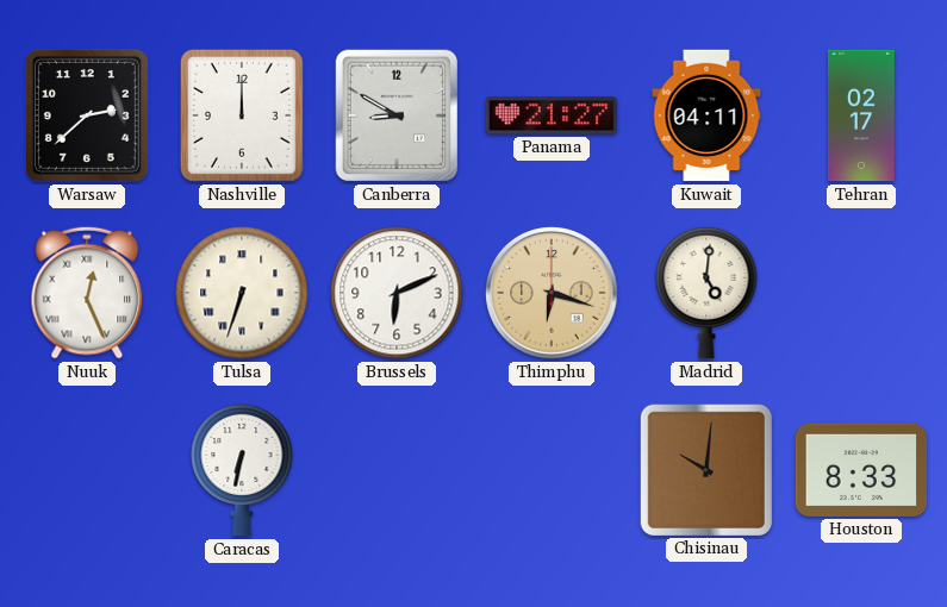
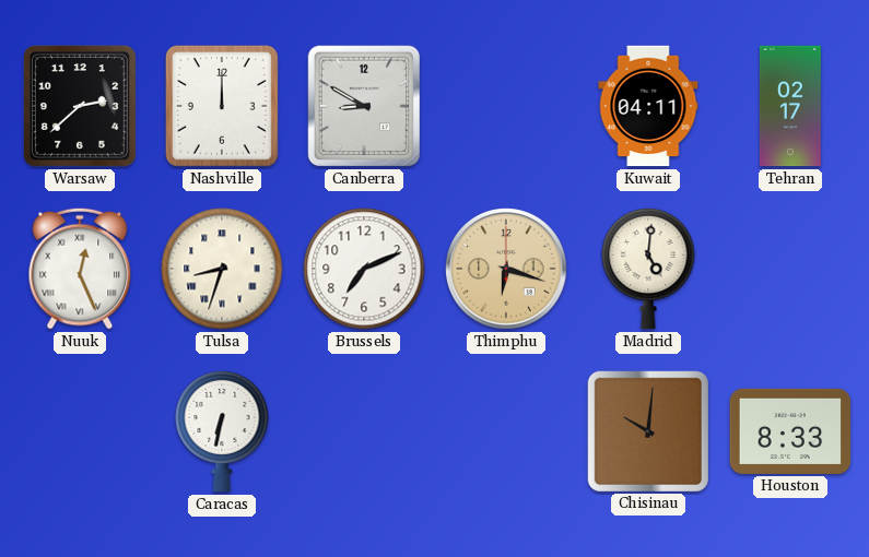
Panama: 21:27 -> none (552, 115)
Tulsa: 6:33 -> 8:33 (222, 269)
Brussels: 6:11 -> 7:11 (364, 269)
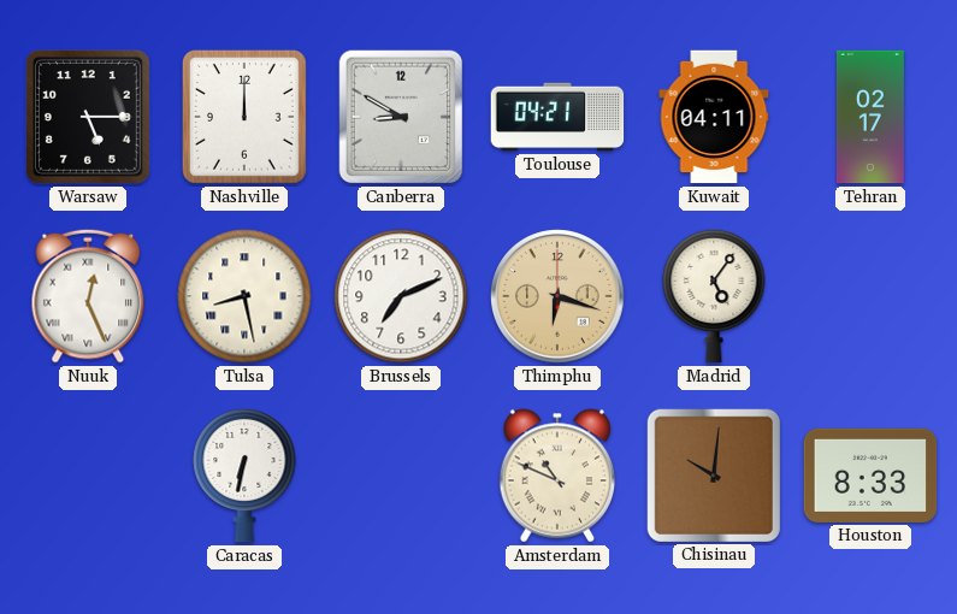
Warsaw: 2:38 -> 5:15 (88, 117)
Toulouse: none -> 04:21 (557, 117)
Tulsa: 8:33 -> 8:28 (244, 296)
Madrid: 5:01 -> 5:06 (714, 296)
Amsterdam: none -> 10:49 (557, 476)
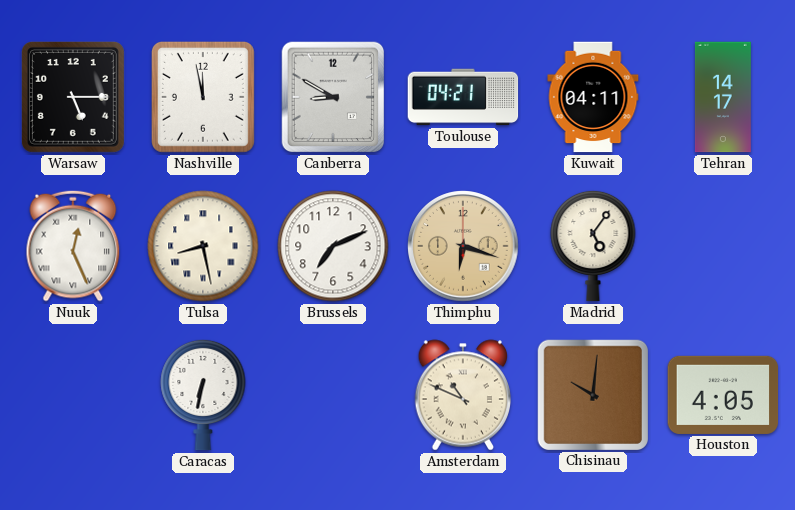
Nashville: 12:00 -> 11:58 (203, 97)
Tehran: 02:17 -> 14:17 (723, 97)
Houston: 8:33 -> 4:05 (723, 395)
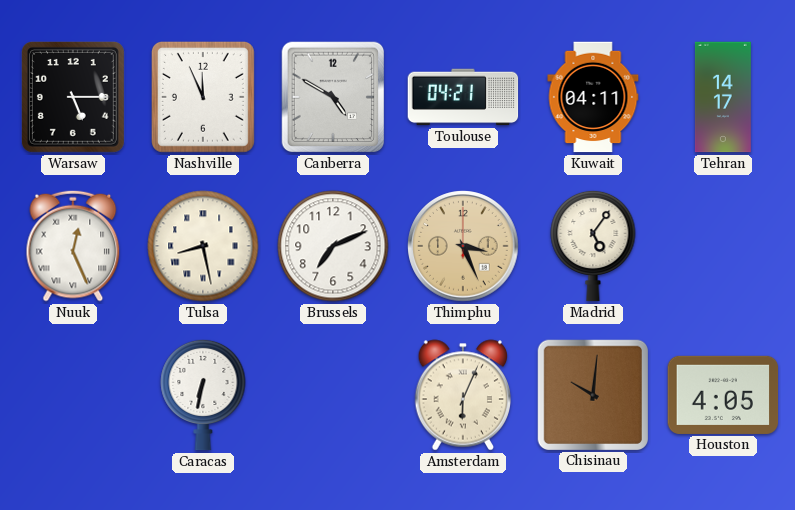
Nashville: 11:58 -> 11:56 (203, 97)
Canberra: 8:50 -> 4:50 (333, 97)
Thimphu: 6:18 -> 3:26 (463, 246)
Amsterdam: 10:49 -> 6:04 (463, 395)
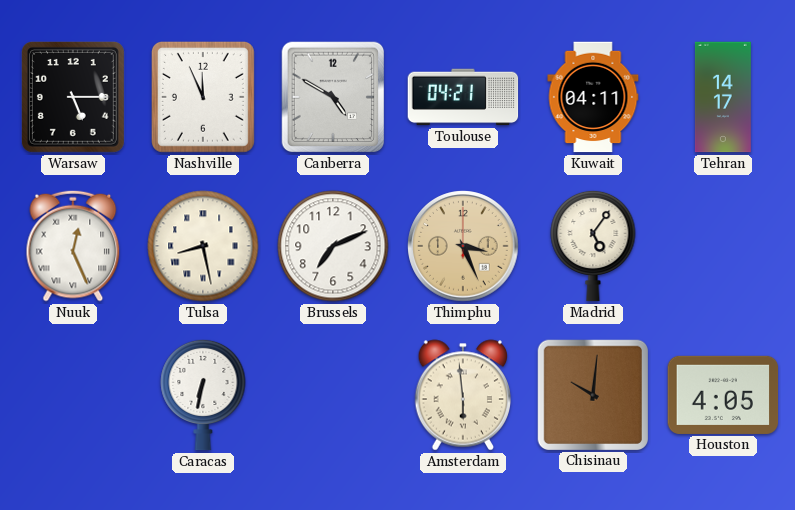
Amsterdam: 6:04 -> 5:59 (463, 395)
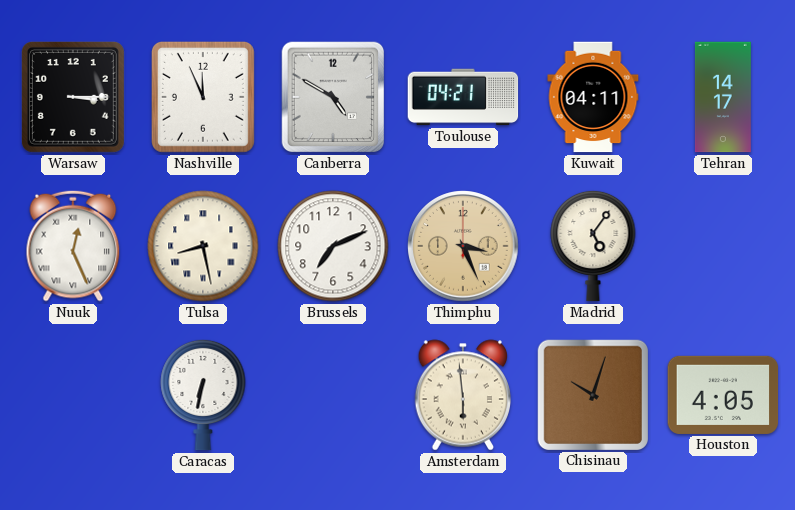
Warsaw: 5:15 -> 3:15 (73, 97)
Chisinau: 10:01 -> 10:03 (592, 394)
